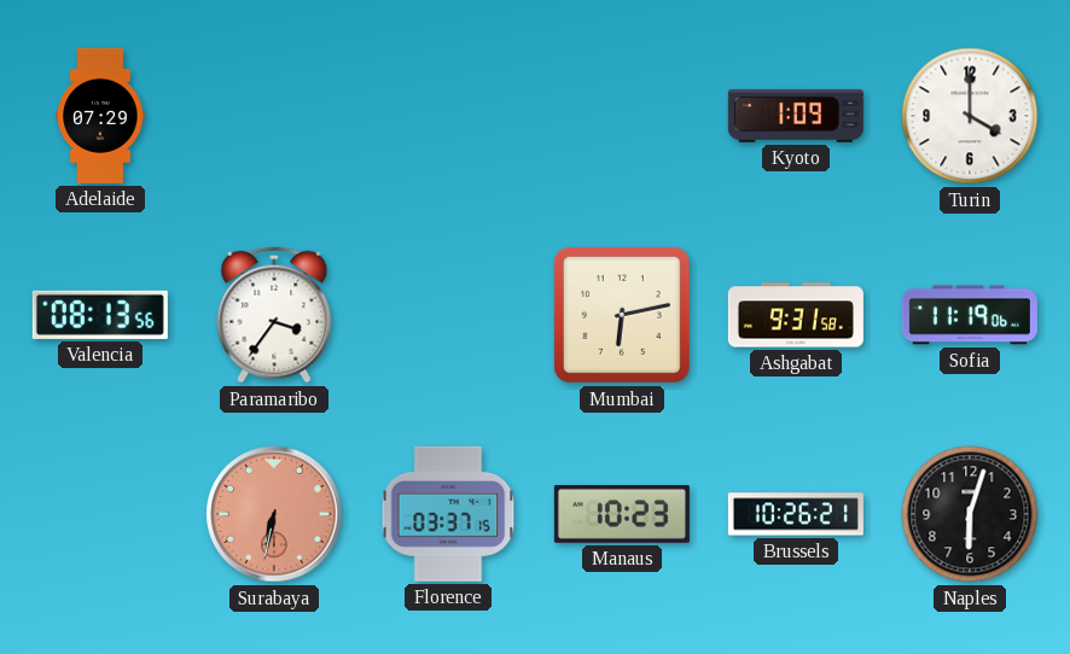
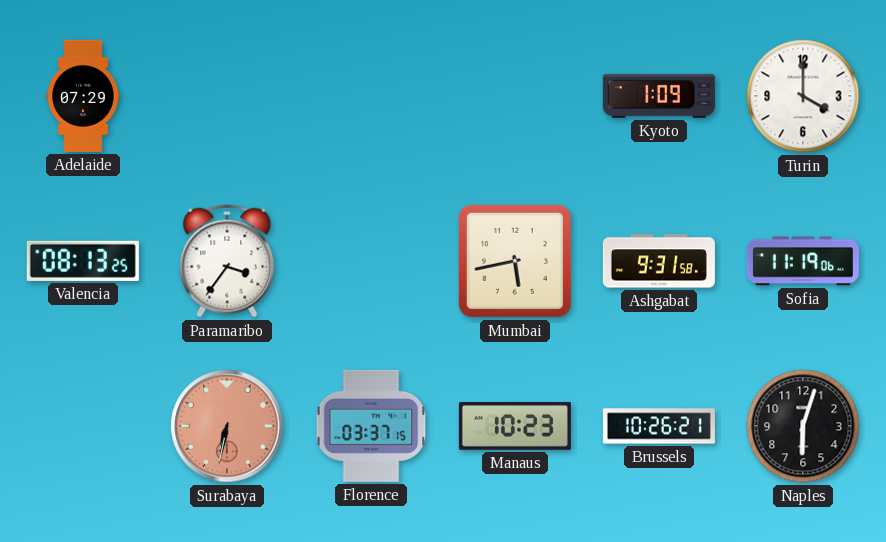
Valencia: 08:13:56 -> 08:13:25 (83, 261)
Mumbai: 6:13 -> 5:43 (515, 261)
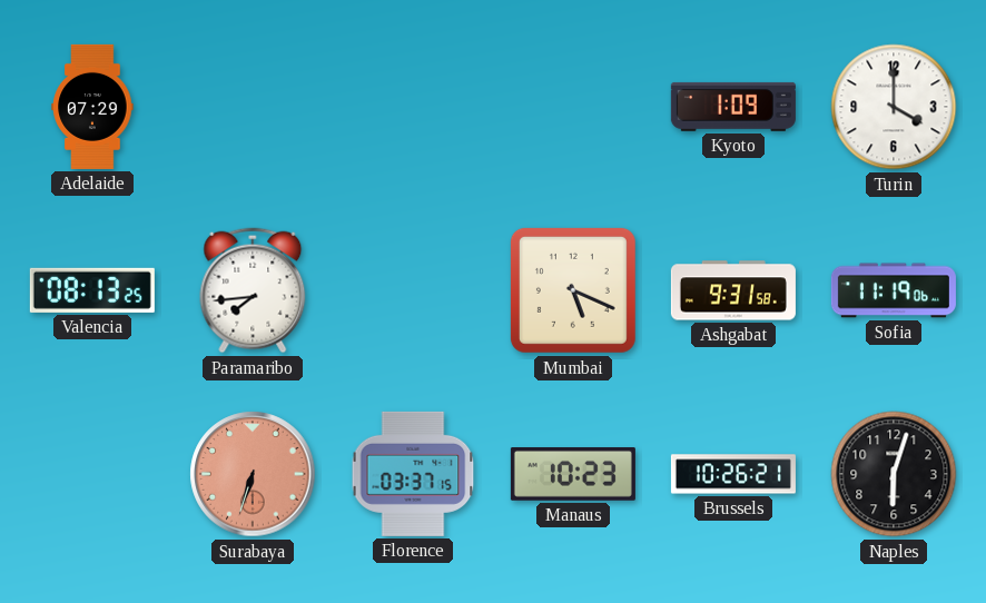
Paramaribo: 3:36 -> 7:44 (253, 290)
Mumbai: 5:43 -> 5:19 (573, 290)
Surabaya: 6:32 -> 6:33 (253, 474)
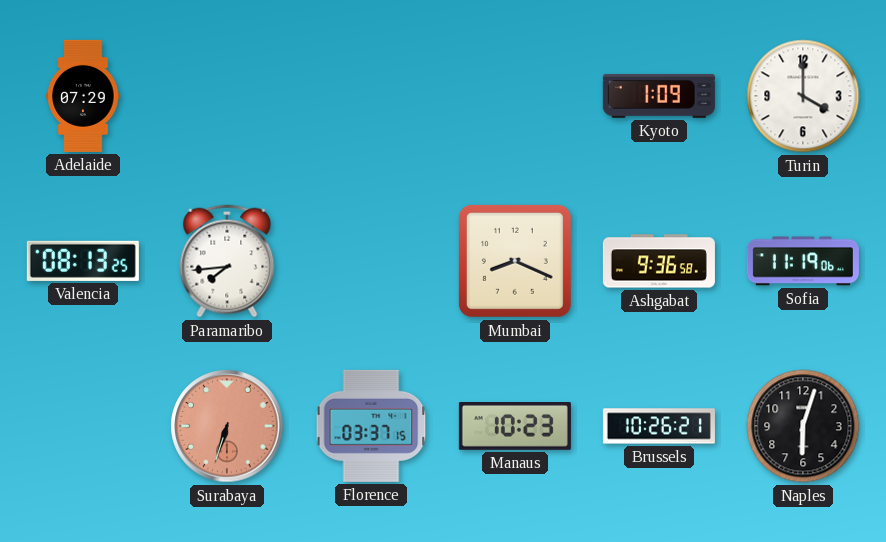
Mumbai: 5:19 -> 8:19 (515, 261)
Ashgabat: 9:31 -> 9:36 (659, 261)
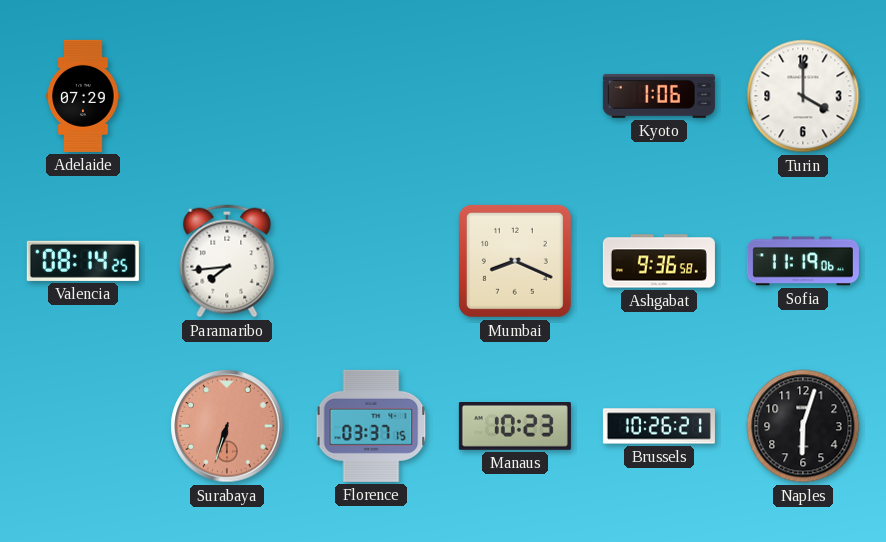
Kyoto: 1:09 -> 1:06 (659, 96)
Valencia: 08:13 -> 08:14 (83, 261)
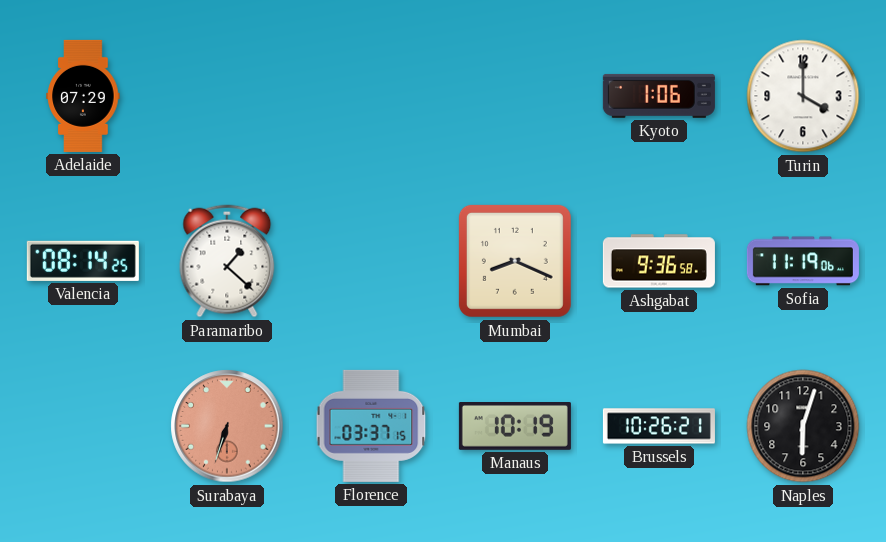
Paramaribo: 7:44 -> 1:22 (227, 261)
Manaus: 10:23 -> 10:19 (515, 427)
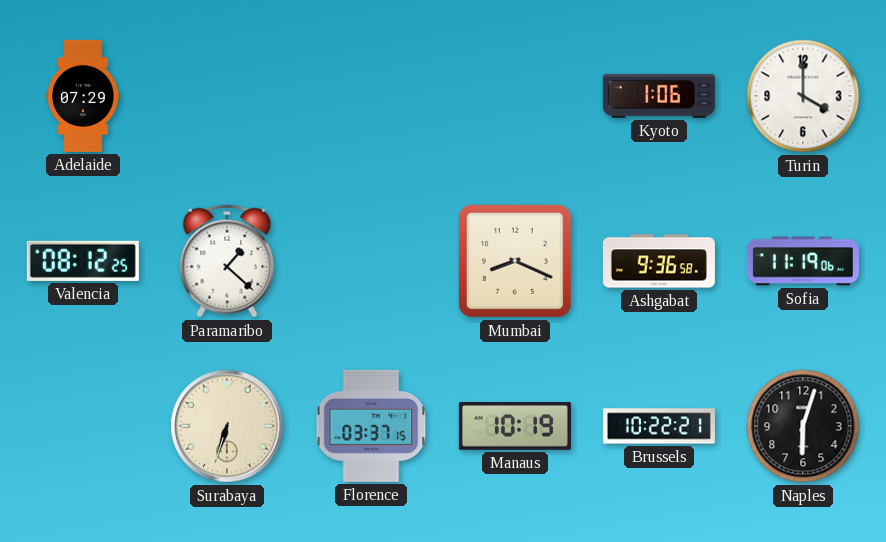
Valencia: 08:14 -> 08:12 (83, 261)
Surabaya dial: salmon -> cream (227, 426)
Brussels: 10:26 -> 10:22 (659, 426)
